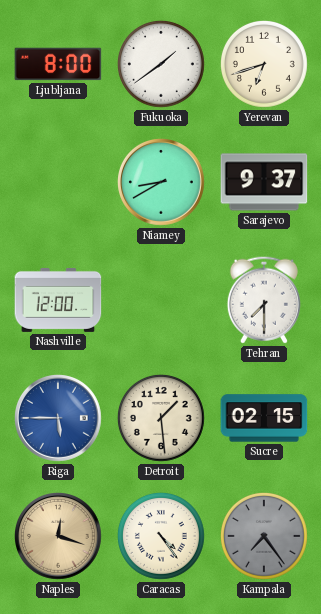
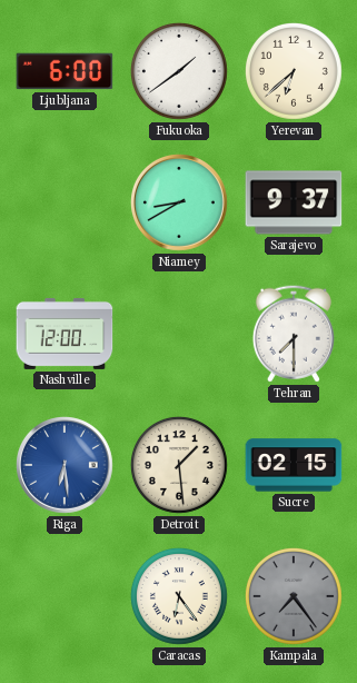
Ljubljana: 8:00 -> 6:00 (65, 71)
Yerevan: 6:42 -> 6:38 (294, 71)
Riga: 5:45 -> 6:29 (66, 466)
Naples: 12:18 -> none (59, 537)
Caracas: 4:24 -> 6:24 (179, 596)
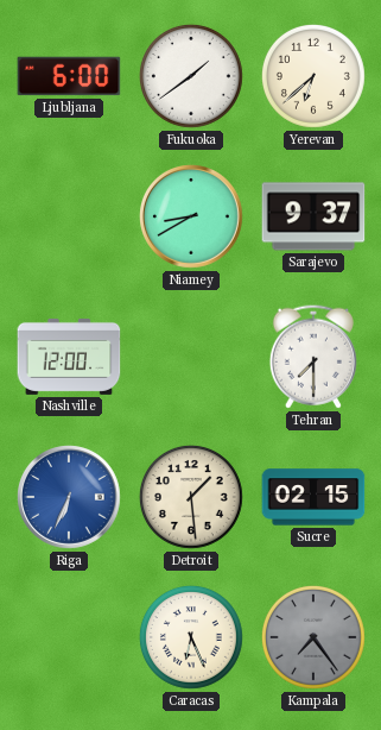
Riga: 6:29 -> 6:34 (70, 498)
Caracas: 6:24 -> 6:26 (191, 637)
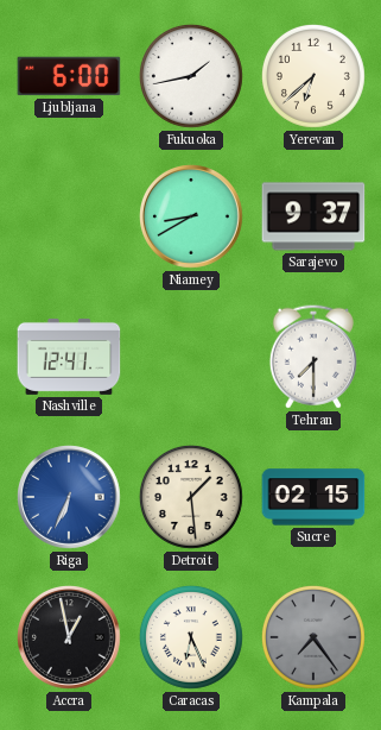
Fukuoka: 1:39 -> 1:43 (191, 76)
Nashville: 12:00 -> 12:41 (69, 357)
Accra: none -> 12:58 (70, 638)
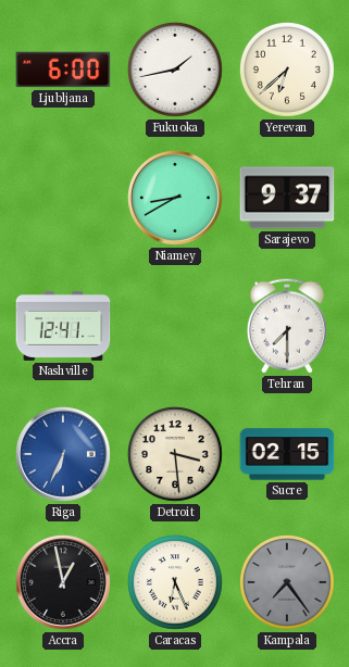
Detroit: 1:29 -> 3:29 (175, 454)
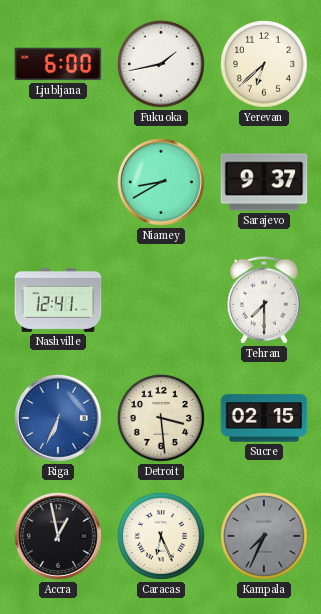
Kampala: 7:24 -> 7:34 (264, 536)
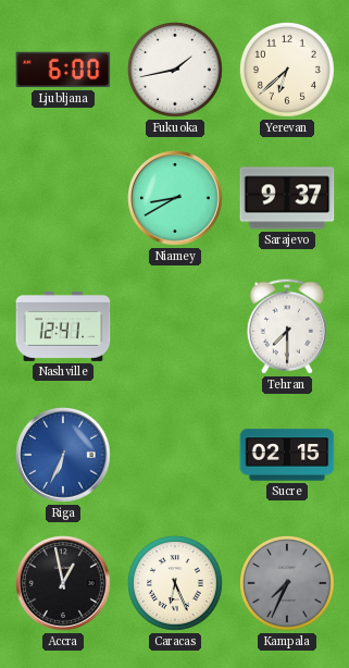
Detroit: 3:29 -> none (161, 418)
